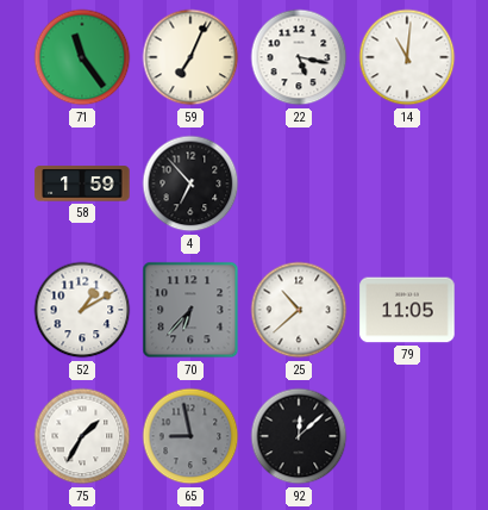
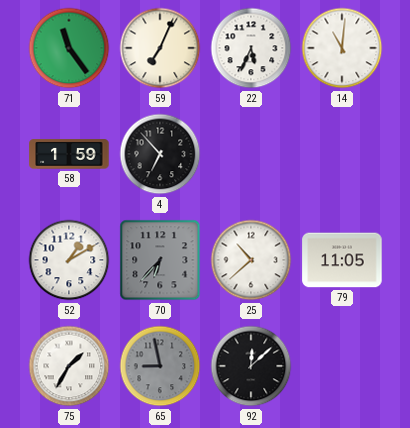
22: 5:17 -> 5:34 (251, 48)
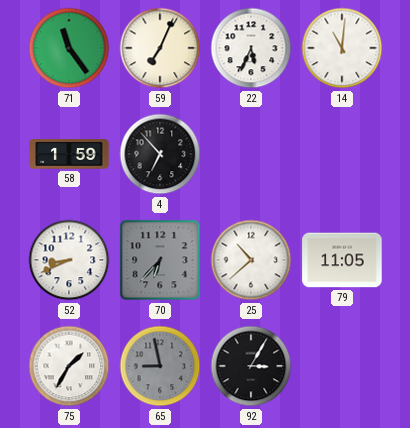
52: 1:10 -> 8:41 (69, 260)
92: 12:08 -> 3:05 (251, 366)
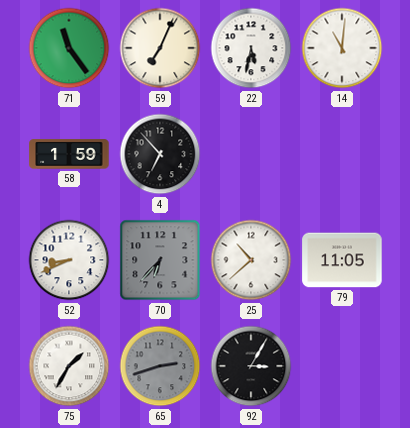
22: 5:34 -> 5:32 (251, 48)
65: 8:58 -> 2:42 (160, 366)
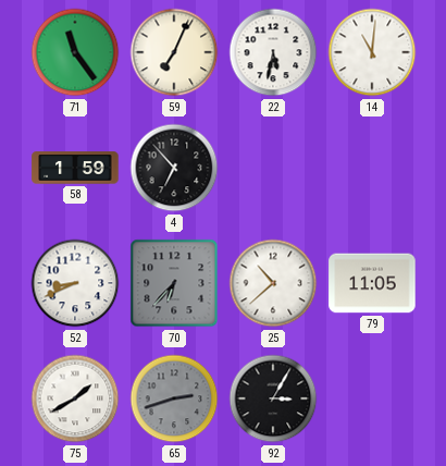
75: 1:35 -> 1:40 (75, 398)
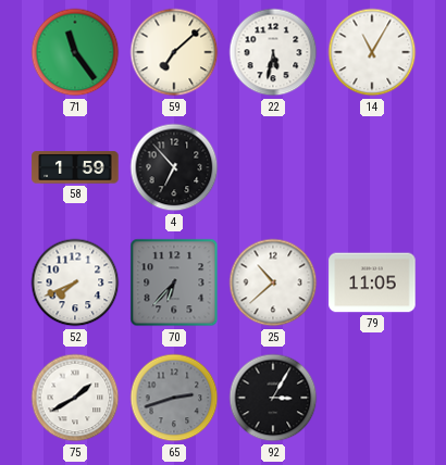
59: 7:04 -> 7:08 (174, 52)
14: 11:01 -> 11:05 (372, 52)
52: 8:41 -> 7:41 (75, 282)
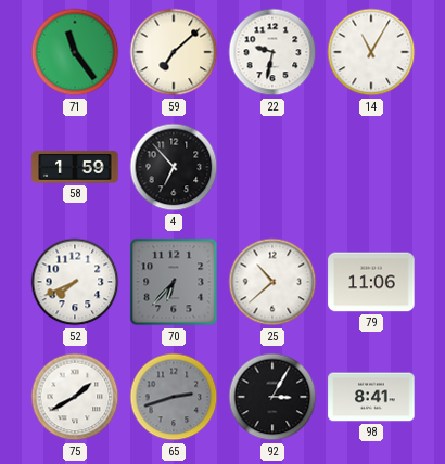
22: 5:32 -> 9:32 (272, 52)
79: 11:05 -> 11:06 (371, 282)
98: none -> 8:41 (371, 397)
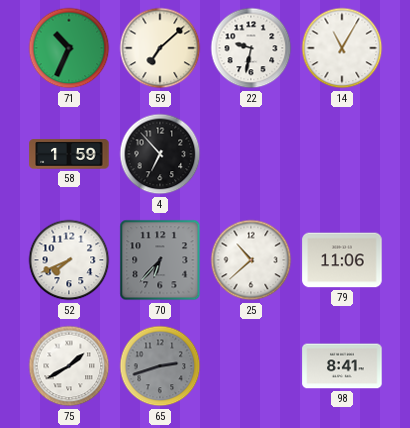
71: 11:24 -> 10:34 (69, 48)
92: 3:05 -> none (272, 397)
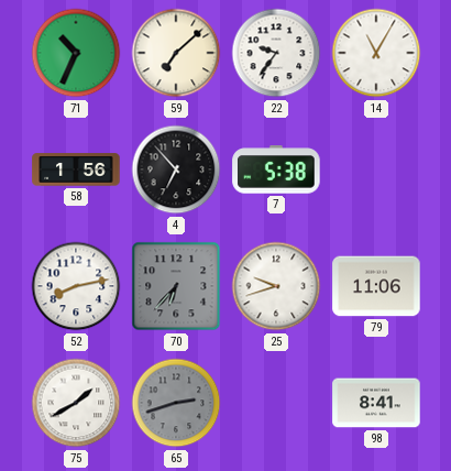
22: 9:32 -> 9:36 (276, 53)
58: 1:59 -> 1:56 (76, 169)
7: none -> 5:38 (276, 169)
52: 7:41 -> 8:13 (76, 286)
25: 10:38 -> 9:42 (276, 286)
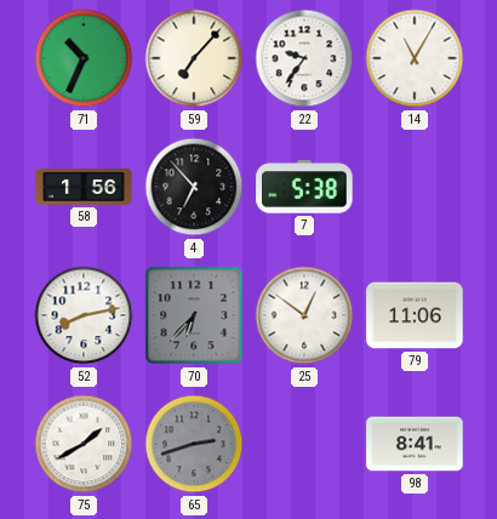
59: 7:08 -> 7:07 (194, 58)
25: 9:42 -> 12:51 (304, 315)
